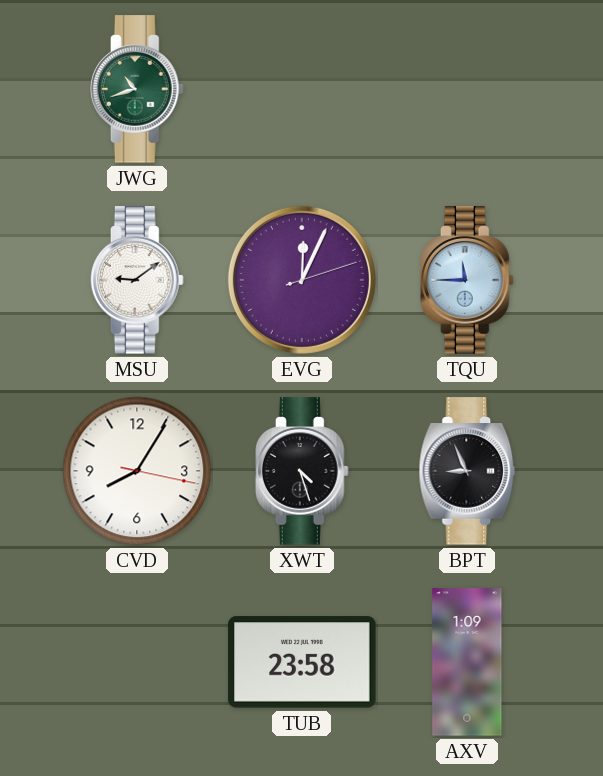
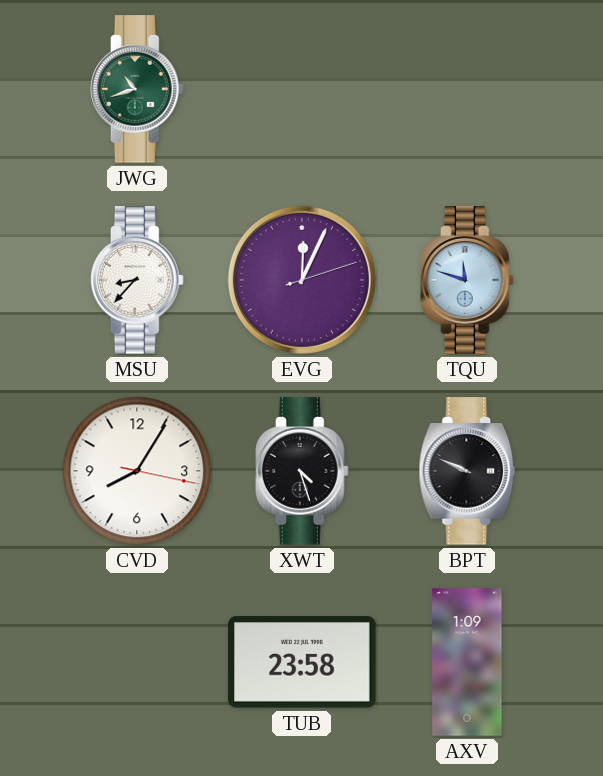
MSU: 9:09 -> 8:37 (137, 280)
TQU: 11:45 -> 11:48 (467, 280)
BPT: 8:56 -> 9:49 (467, 471)
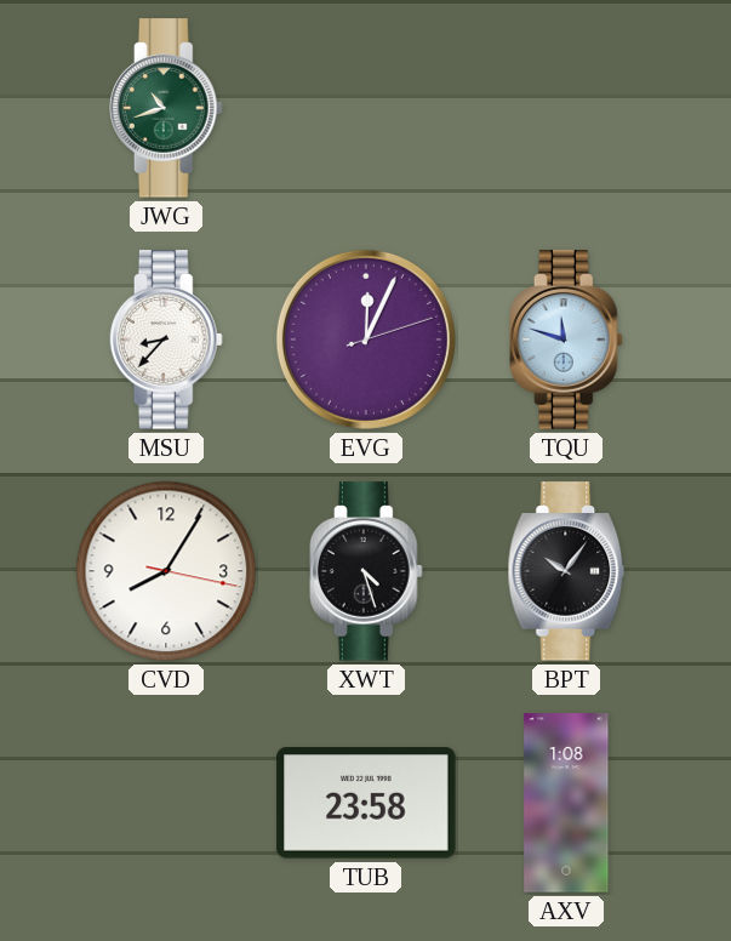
BPT: 9:49 -> 10:06 (566, 571)
AXV: 1:09 -> 1:08 (566, 803)
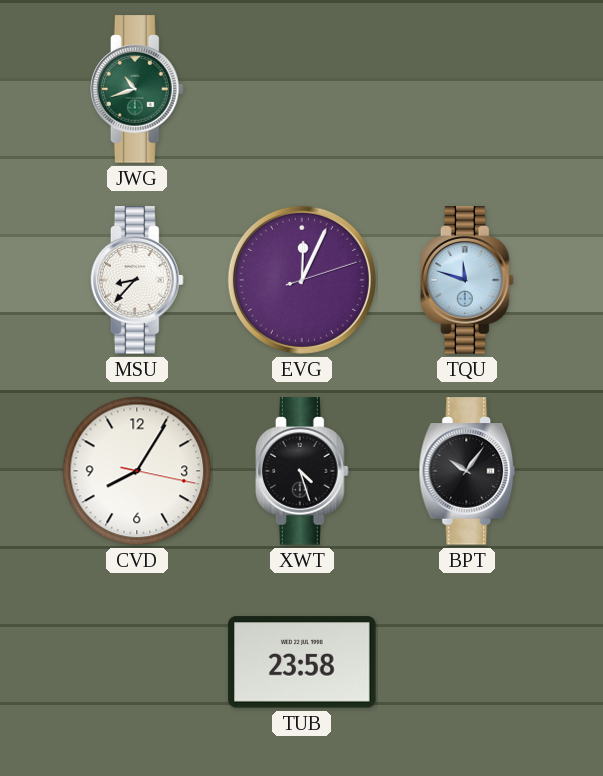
AXV: 1:08 -> none (566, 803)
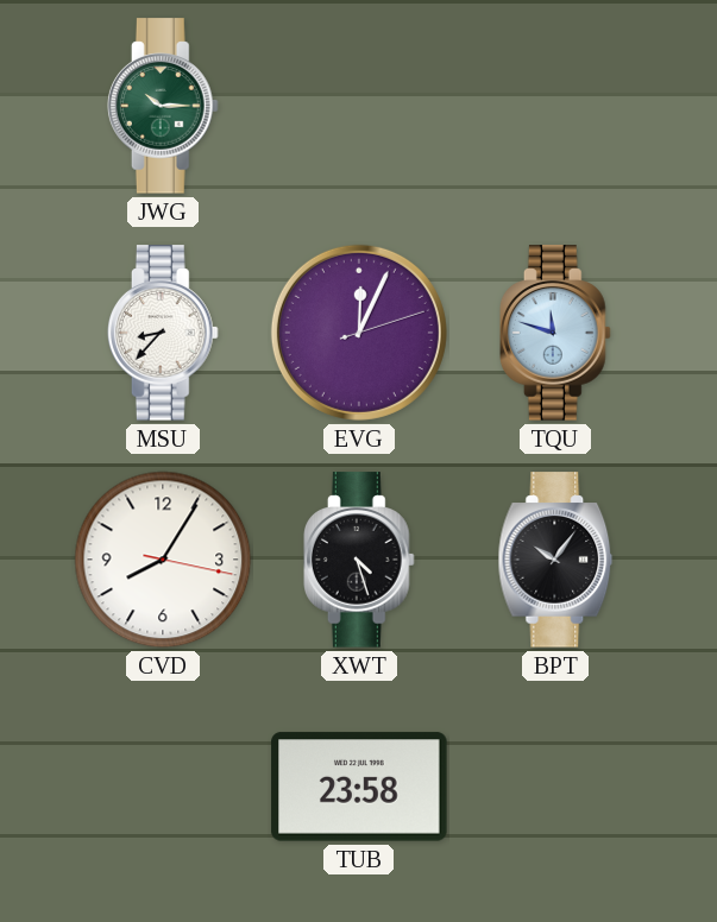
JWG: 10:42 -> 10:15 (163, 106)
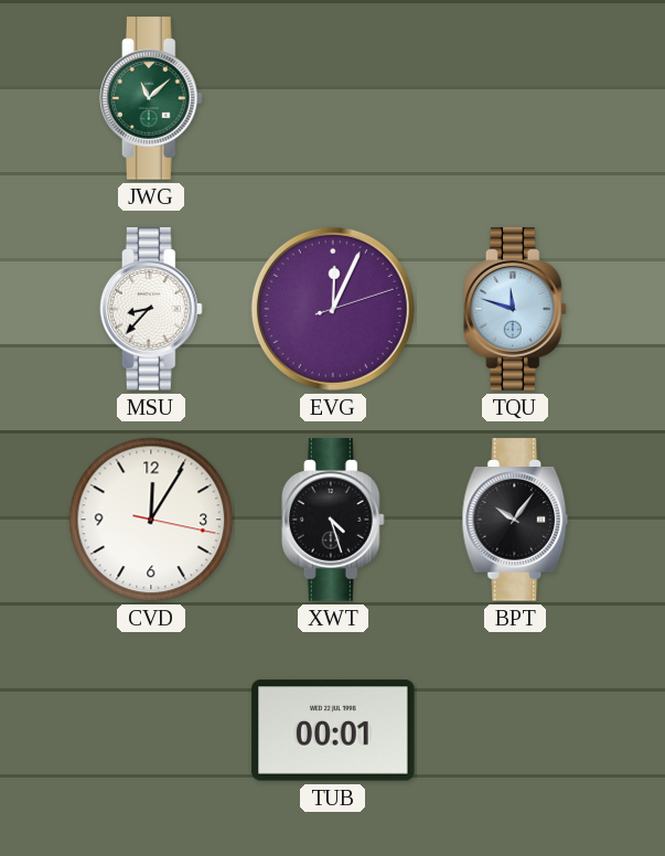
JWG: 10:15 -> 11:08 (151, 98)
CVD: 8:05 -> 12:05 (151, 520)
TUB: 23:58 -> 00:01 (333, 730)
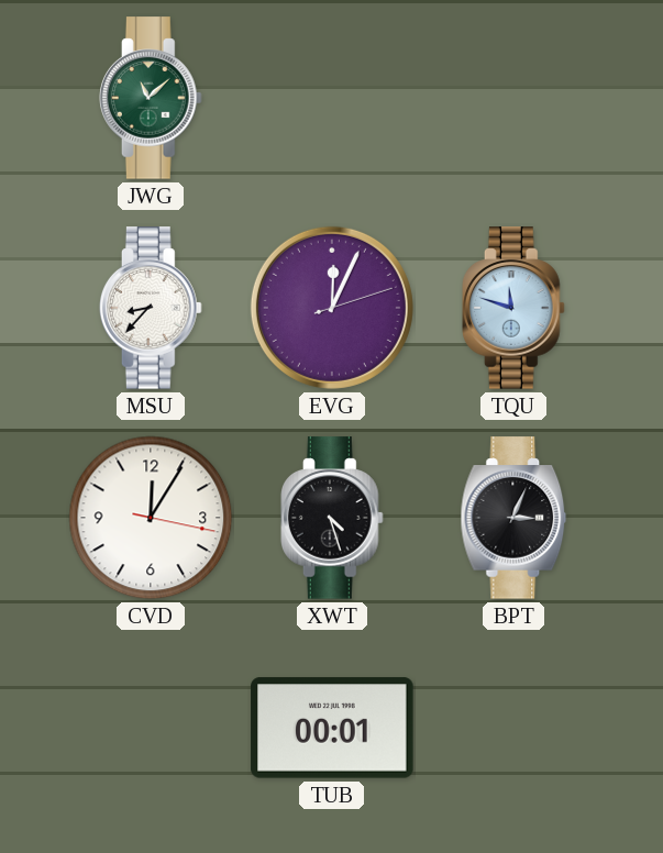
BPT: 10:06 -> 3:04 (513, 518)
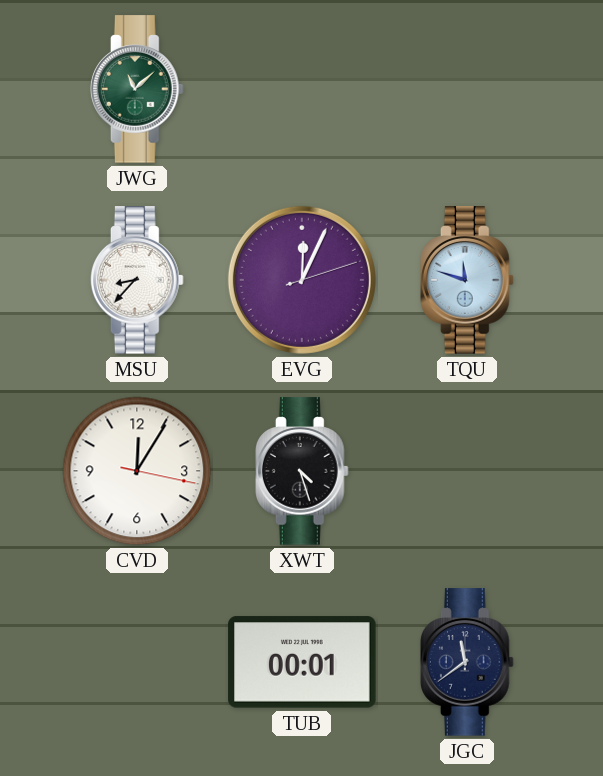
BPT: 3:04 -> none (513, 518)
JGC: none -> 11:39 (467, 662)
